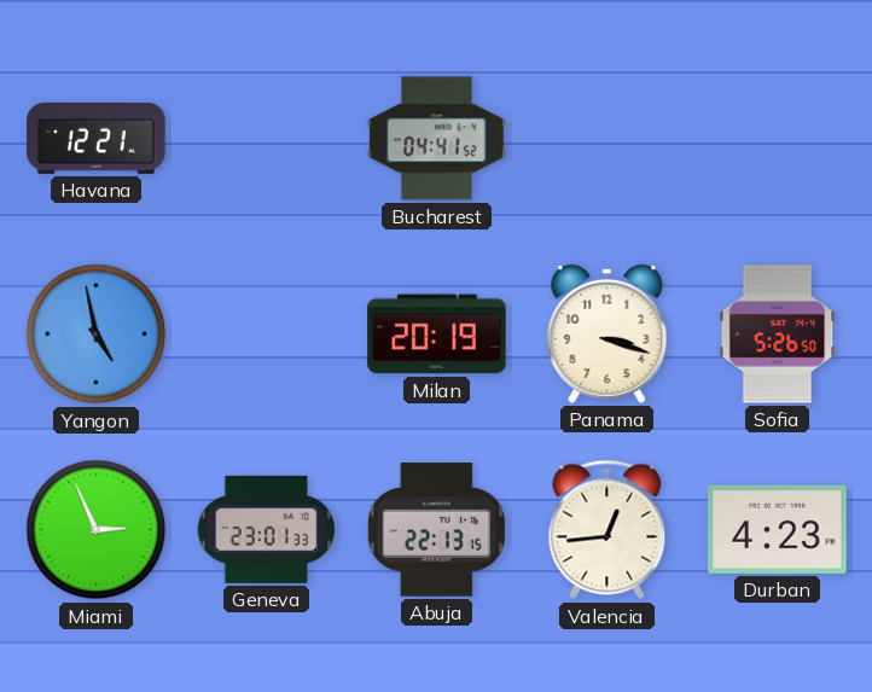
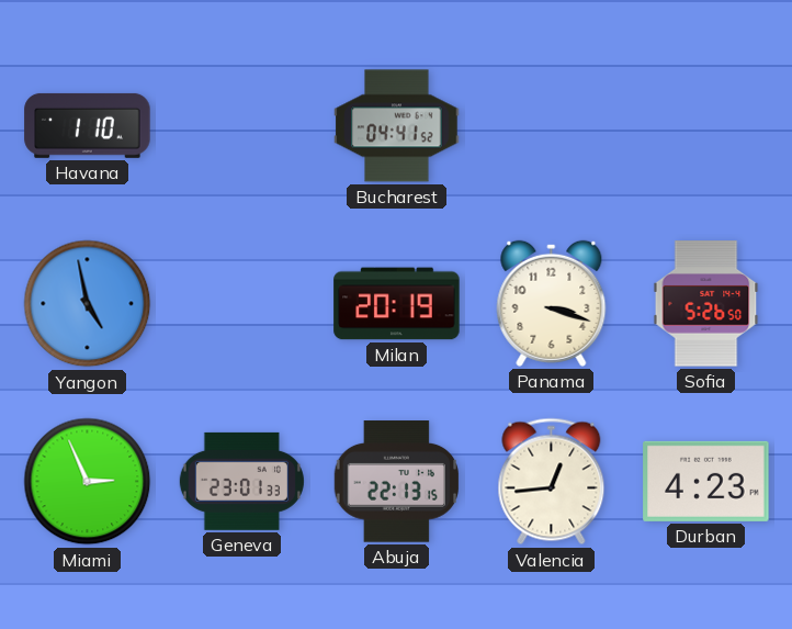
Havana: 12:21 -> 1:10 (88, 125)
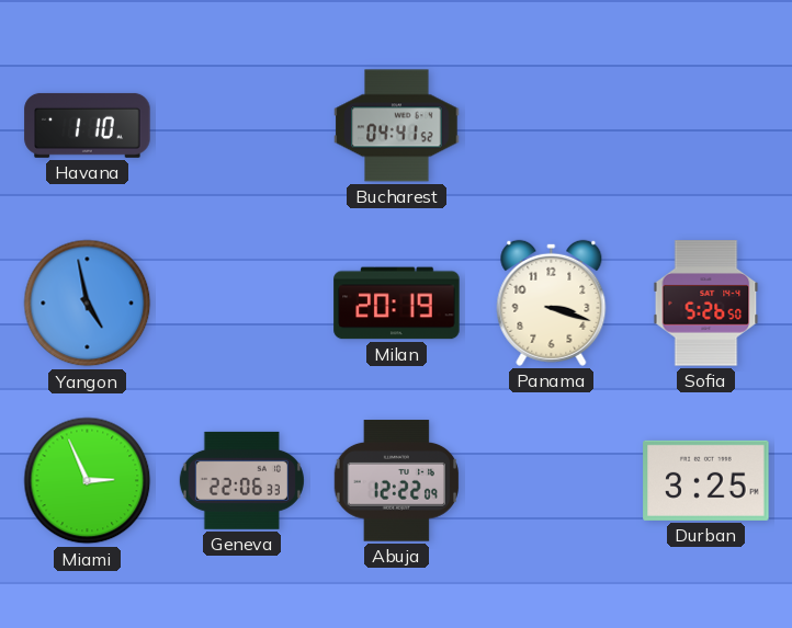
Geneva: 23:01 -> 22:06 (241, 480)
Abuja: 22:13 -> 12:22 (397, 481)
Valencia: 12:44 -> none (552, 482)
Durban: 4:23 -> 3:25 (706, 480)
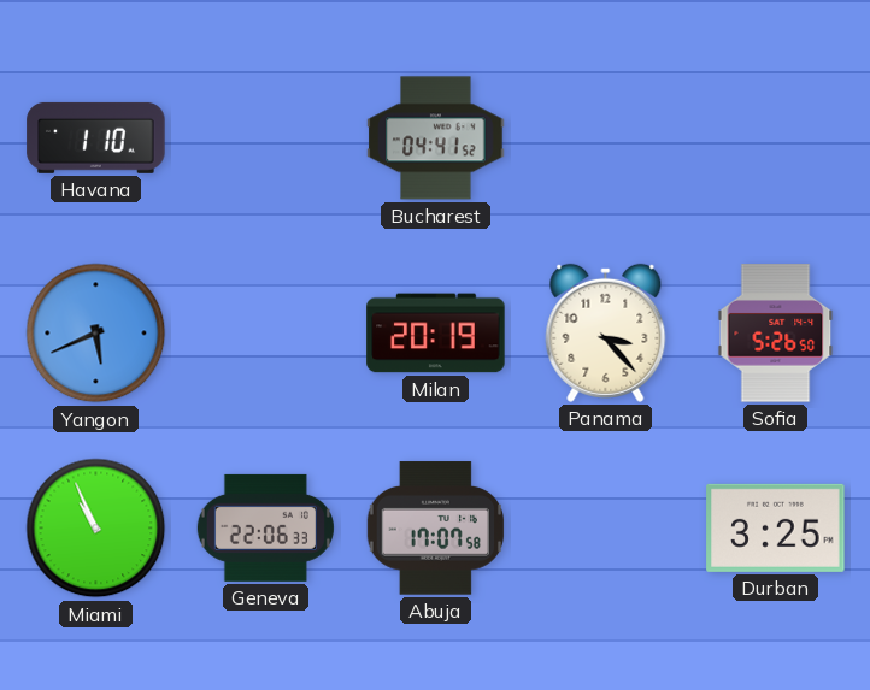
Yangon: 4:58 -> 5:41 (96, 334)
Panama: 3:18 -> 3:23 (606, 332)
Miami: 2:56 -> 10:56 (96, 529)
Abuja: 12:22 -> 17:07 (436, 529)
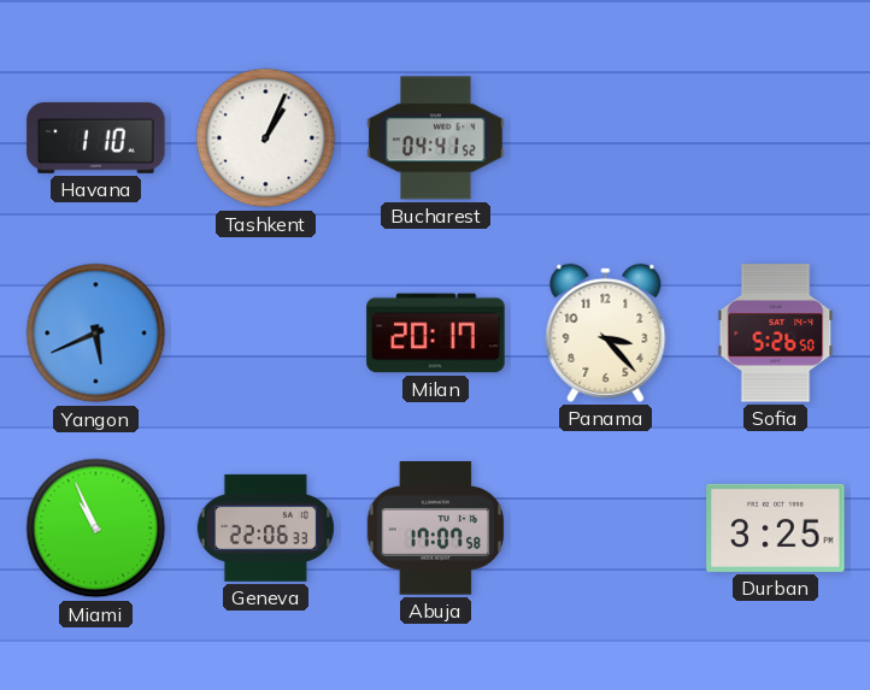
Tashkent: none -> 1:04 (266, 138)
Milan: 20:19 -> 20:17 (436, 334)
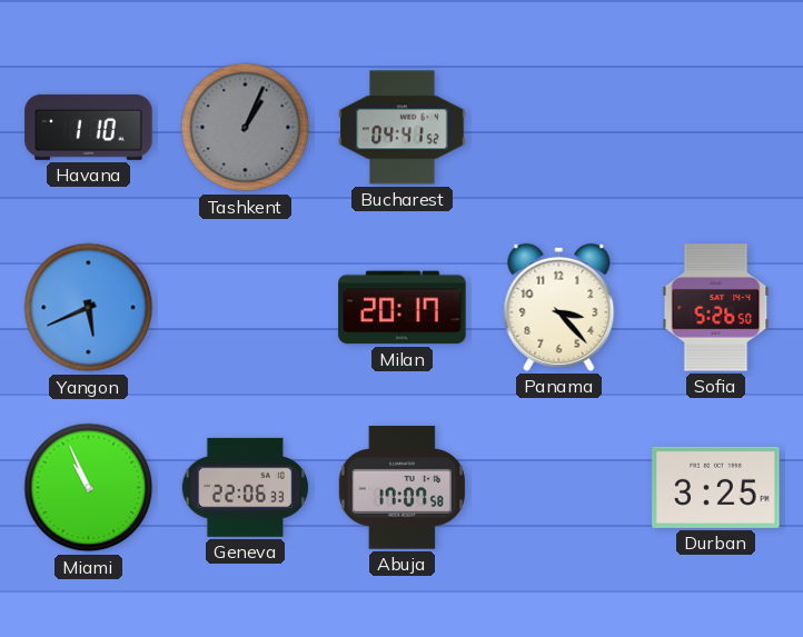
Tashkent dial: white -> grey (246, 128)
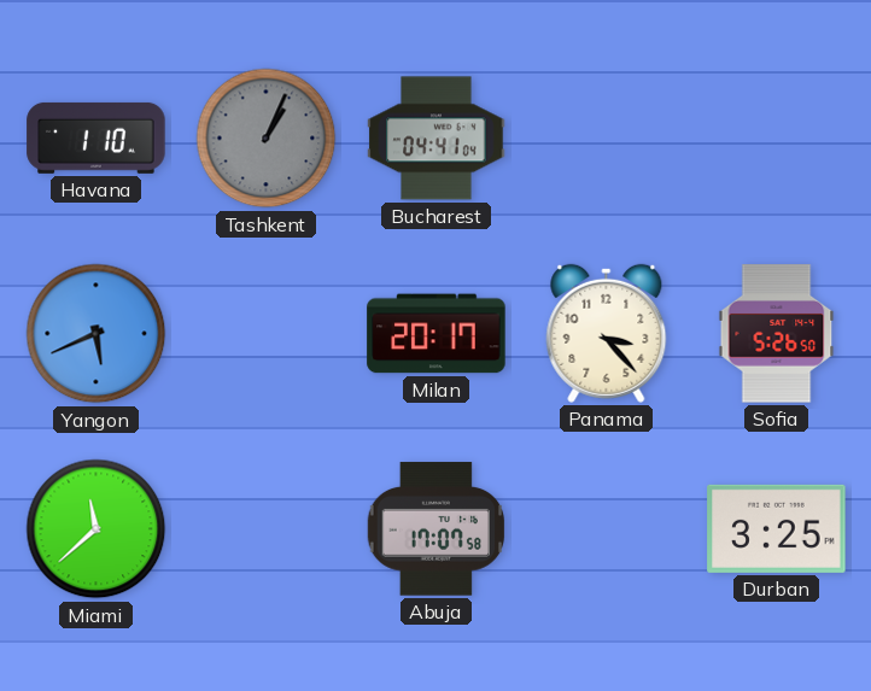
Bucharest: 04:41:52 -> 04:41:04 (437, 139)
Miami: 10:56 -> 11:38 (97, 529)
Geneva: 22:06 -> none (245, 487)
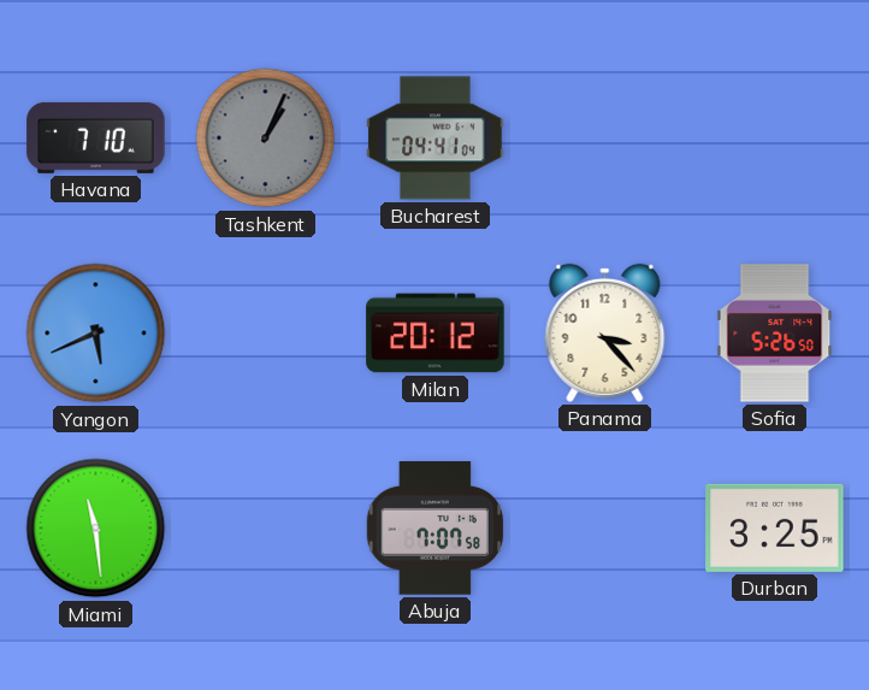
Havana: 1:10 -> 7:10 (96, 137)
Milan: 20:17 -> 20:12 (436, 334)
Miami: 11:38 -> 11:29 (96, 529)
Abuja: 17:07 -> 7:07 (436, 529)
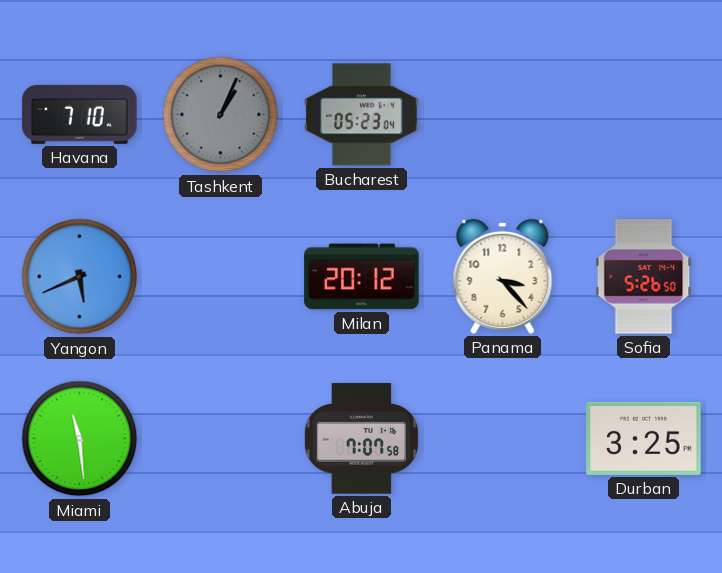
Bucharest: 04:41 -> 05:23 (362, 115)
